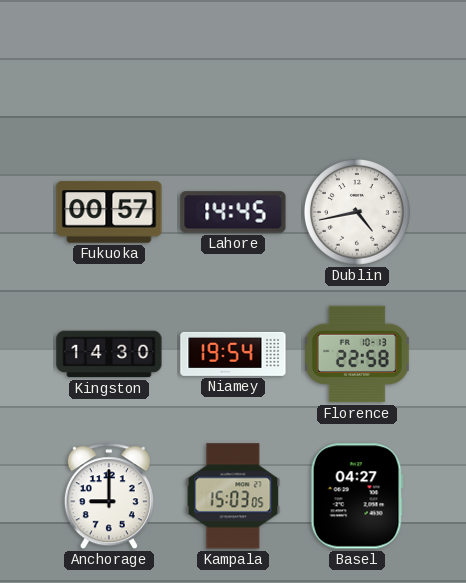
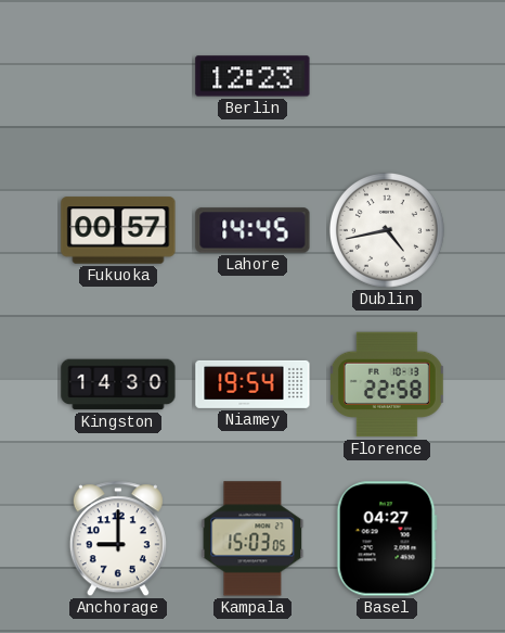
Berlin: none -> 12:23 (252, 76)
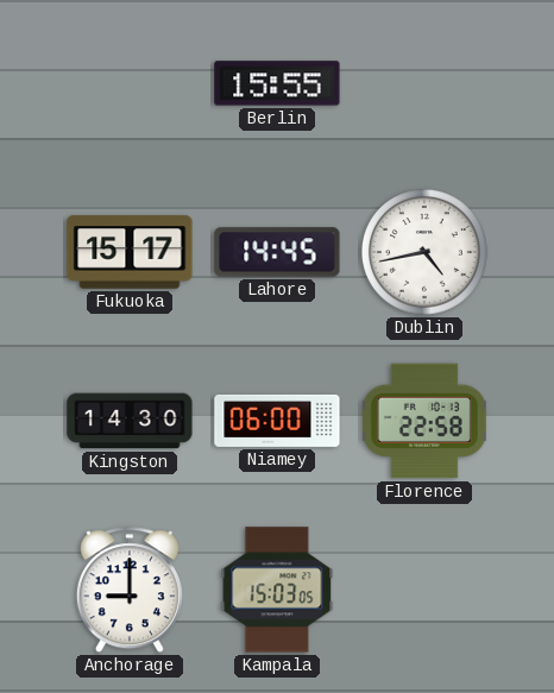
Berlin: 12:23 -> 15:55 (277, 83)
Fukuoka: 00:57 -> 15:17 (130, 252)
Niamey: 19:54 -> 06:00 (277, 421)
Basel: 04:27 -> none (387, 539)
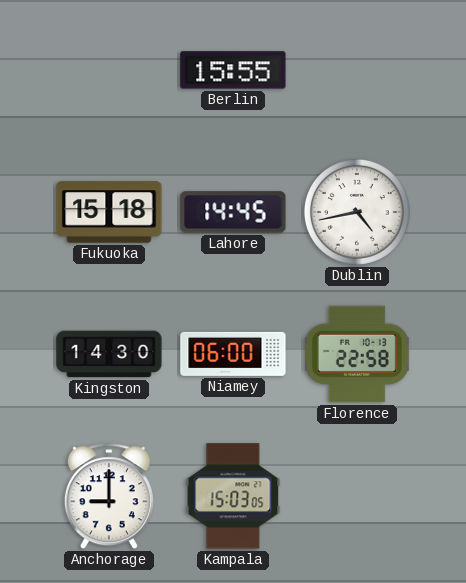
Fukuoka: 15:17 -> 15:18 (109, 212)
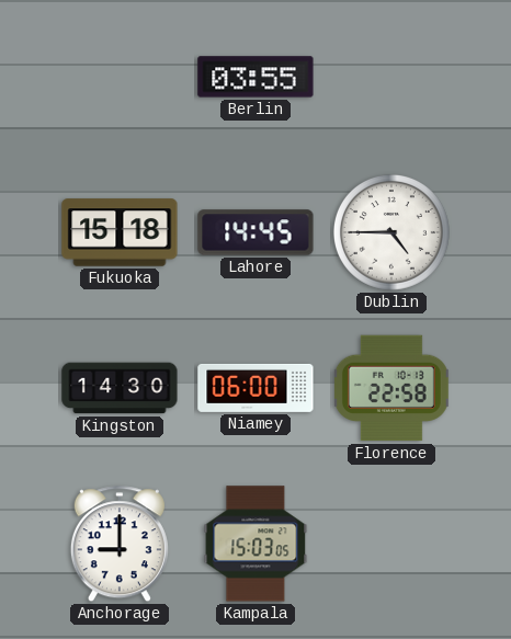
Berlin: 15:55 -> 03:55 (256, 77)
Dublin: 4:43 -> 4:45 (391, 232)
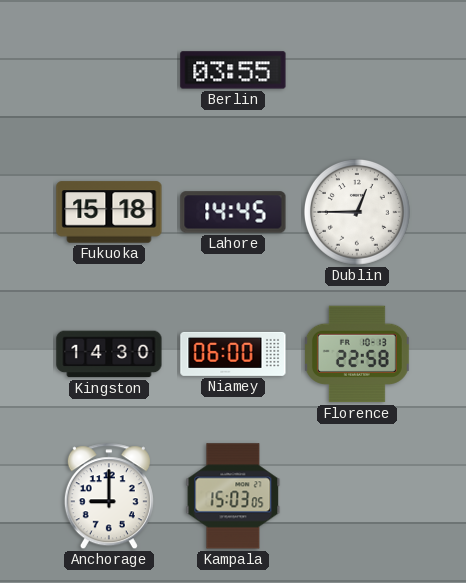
Dublin: 4:45 -> 12:45 (357, 212)
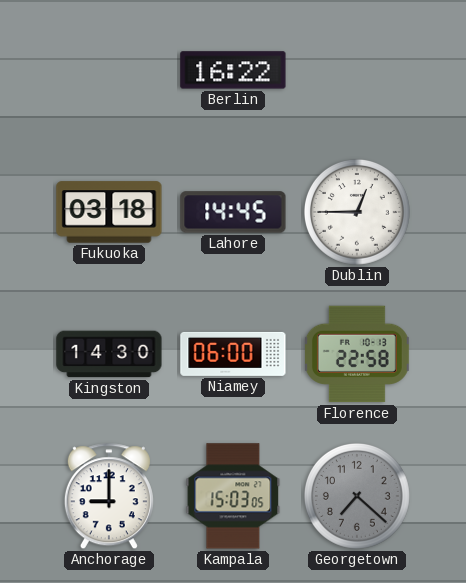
Berlin: 03:55 -> 16:22 (233, 70)
Fukuoka: 15:18 -> 03:18 (109, 212)
Georgetown: none -> 7:22 (357, 496)
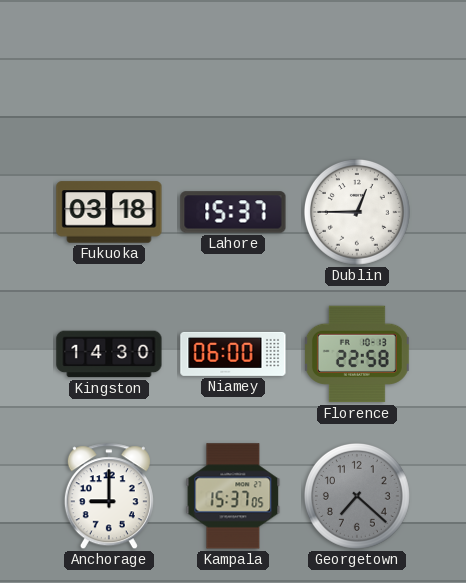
Berlin: 16:22 -> none (233, 70)
Lahore: 14:45 -> 15:37 (233, 212)
Kampala: 15:03 -> 15:37 (233, 496)
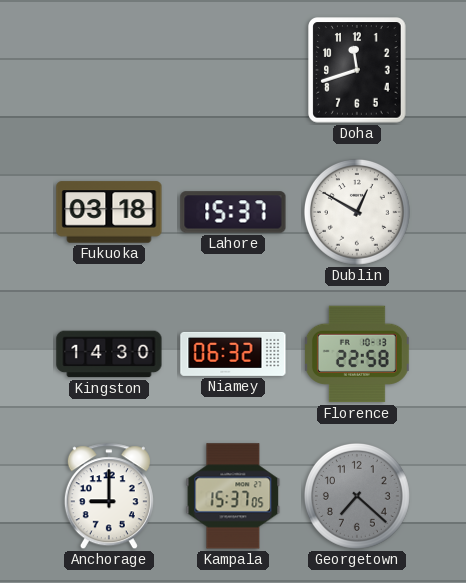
Doha: none -> 11:42 (357, 70)
Dublin: 12:45 -> 12:50 (357, 212)
Niamey: 06:00 -> 06:32 (233, 354)
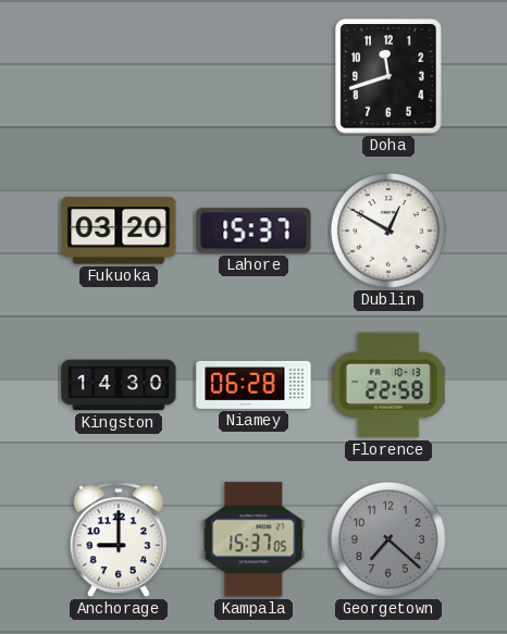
Fukuoka: 03:18 -> 03:20 (119, 231)
Niamey: 06:32 -> 06:28 (253, 385)
